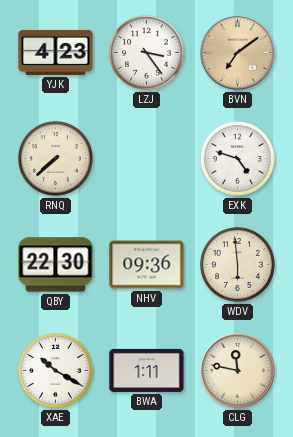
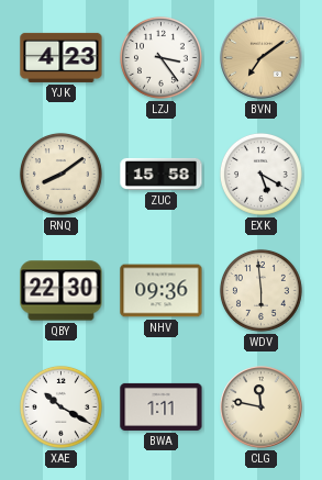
RNQ: 7:38 -> 8:09 (62, 175)
ZUC: none -> 15:58 (162, 174)
EXK: 4:48 -> 5:20 (262, 175)
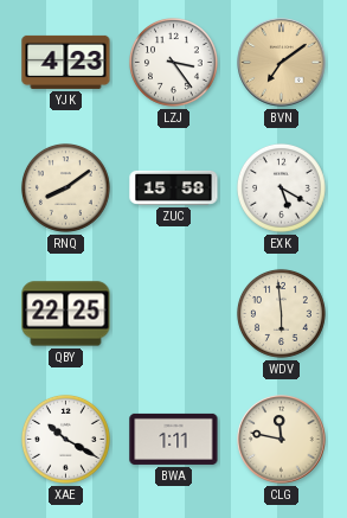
QBY: 22:30 -> 22:25 (66, 314)
NHV: 09:36 -> none (162, 291)
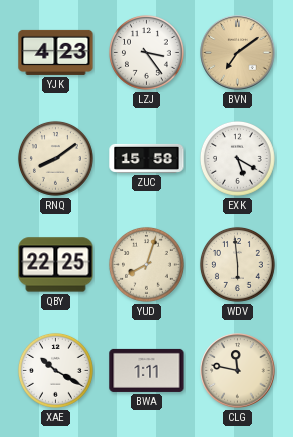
YUD: none -> 8:03 (147, 265)
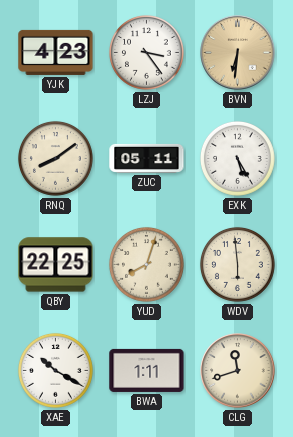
BVN: 7:09 -> 6:31 (238, 53)
ZUC: 15:58 -> 05:11 (147, 158)
EXK: 5:20 -> 5:25 (238, 159)
CLG: 11:47 -> 11:42 (238, 371)
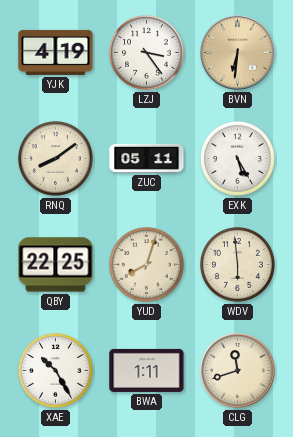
YJK: 4:23 -> 4:19 (56, 52)
XAE: 10:20 -> 10:25 (56, 371)
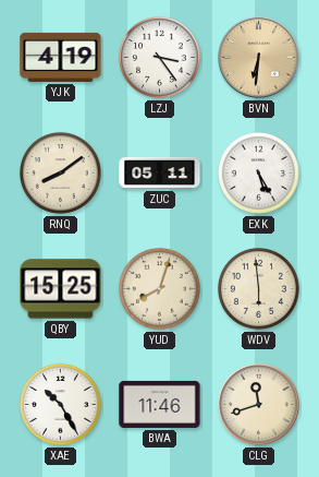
QBY: 22:25 -> 15:25 (61, 289)
BWA: 1:11 -> 11:46 (160, 404)
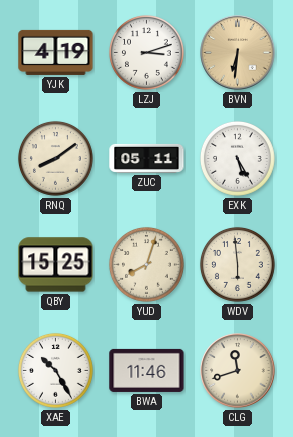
LZJ: 3:24 -> 3:12 (147, 53)
